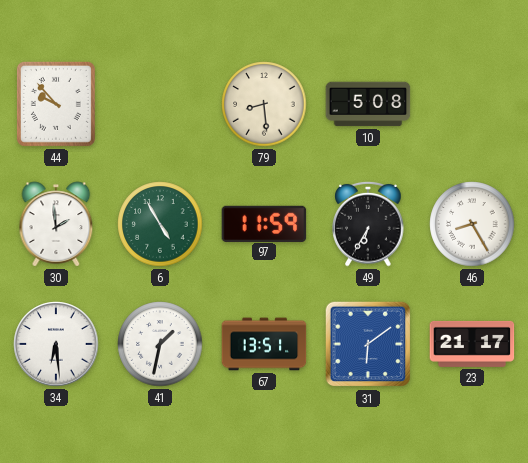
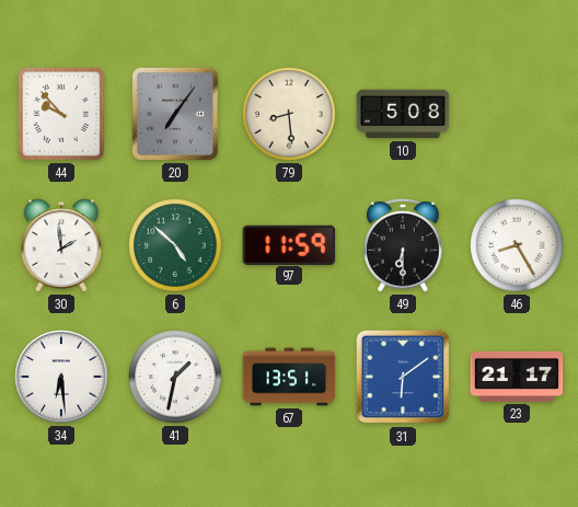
20: none -> 7:06 (175, 114)
6: 4:55 -> 4:52 (175, 245)
49: 6:35 -> 6:30 (403, 246)
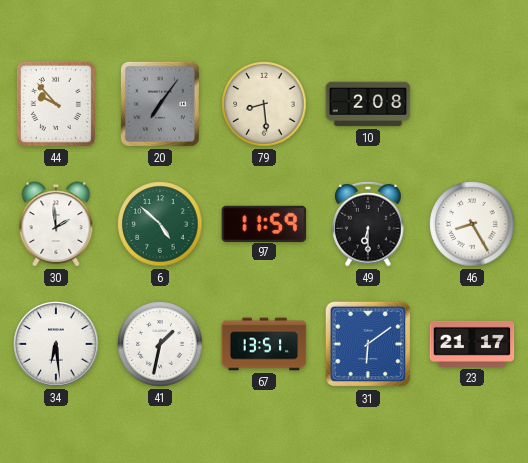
10: 5:08 -> 2:08 (368, 104)
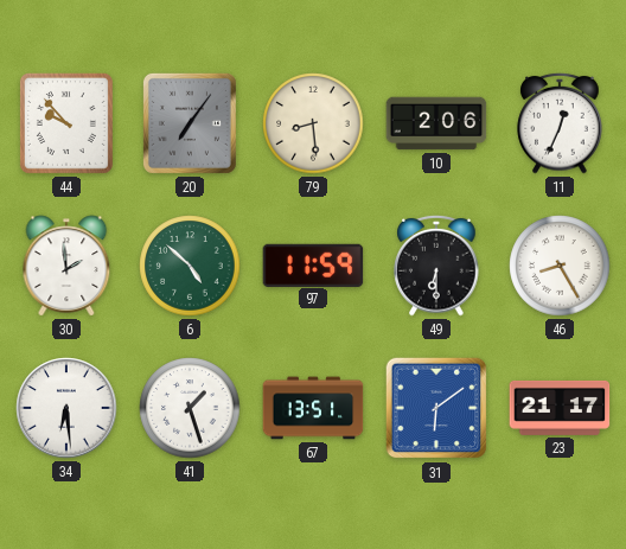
10: 2:08 -> 2:06 (436, 123)
11: none -> 12:34 (560, 125)
41: 1:32 -> 1:27 (190, 408)
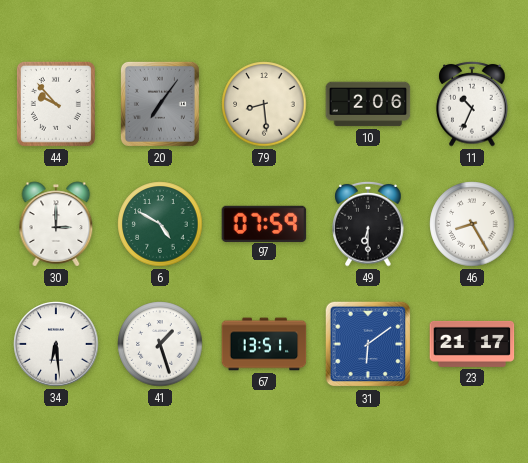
11: 12:34 -> 10:34 (472, 105)
30: 1:59 -> 3:00 (56, 224)
6: 4:52 -> 4:50 (160, 224)
97: 11:59 -> 07:59 (264, 223)
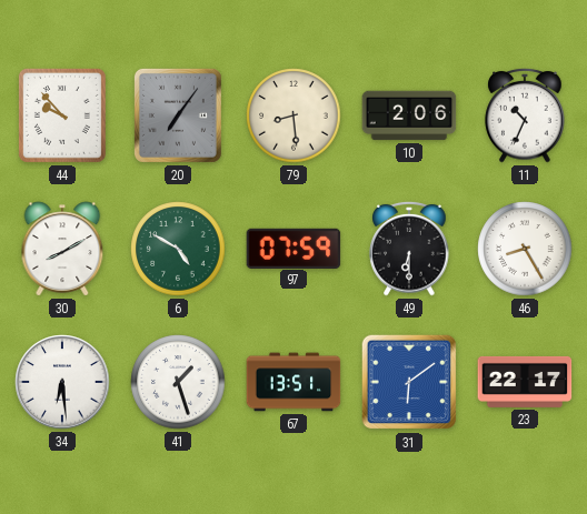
30: 3:00 -> 8:10 (62, 249)
23: 21:17 -> 22:17 (525, 382)
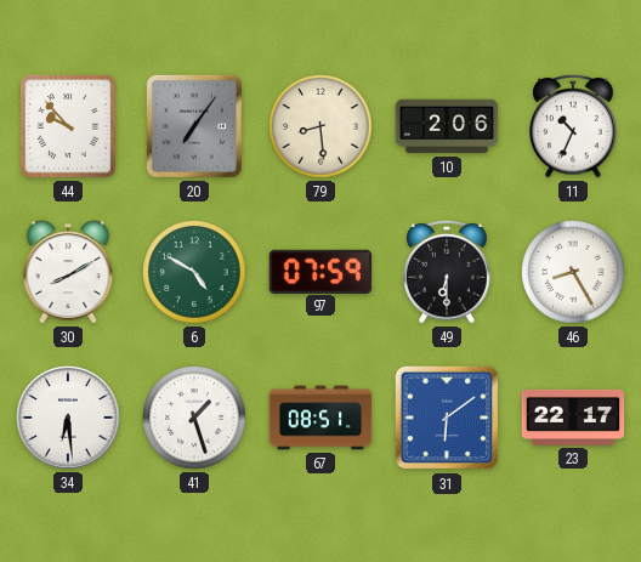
67: 13:51 -> 08:51 (320, 418)
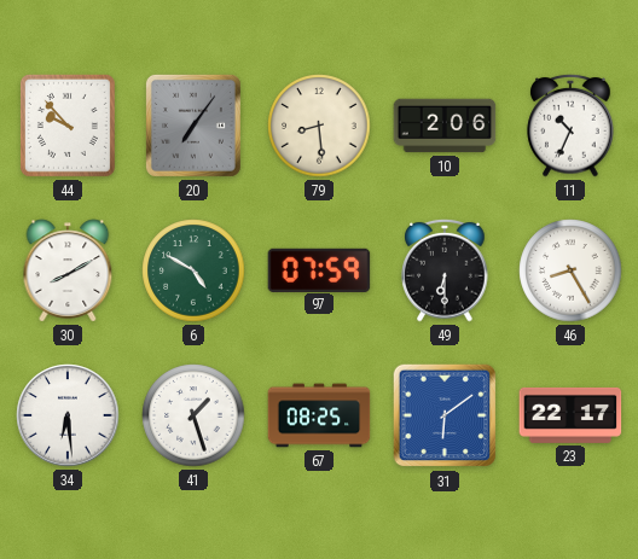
67: 08:51 -> 08:25 (319, 415)
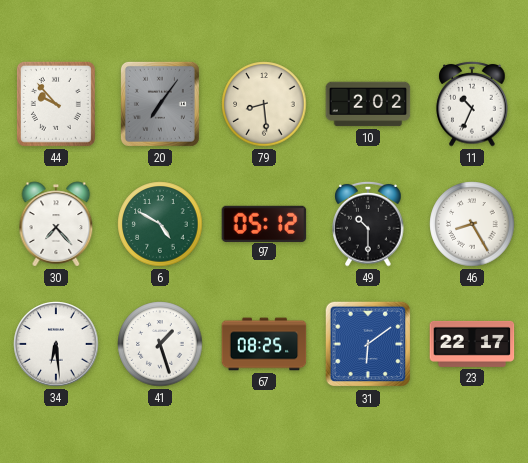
10: 2:06 -> 2:02 (368, 104)
30: 8:10 -> 7:23 (56, 224)
97: 07:59 -> 05:12 (264, 223)
49: 6:30 -> 10:30 (368, 225)
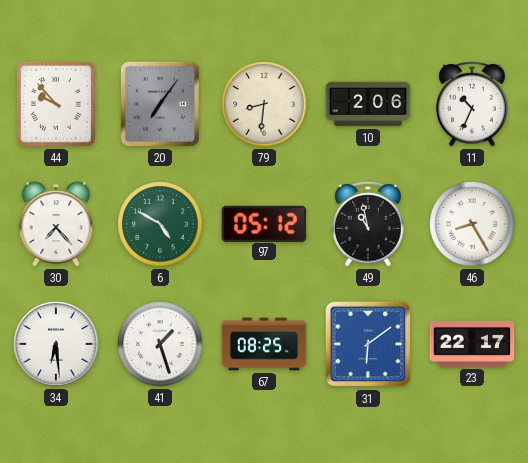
79: 8:29 -> 8:31 (264, 104)
10: 2:02 -> 2:06 (368, 104)
49: 10:30 -> 10:58 (368, 225)
